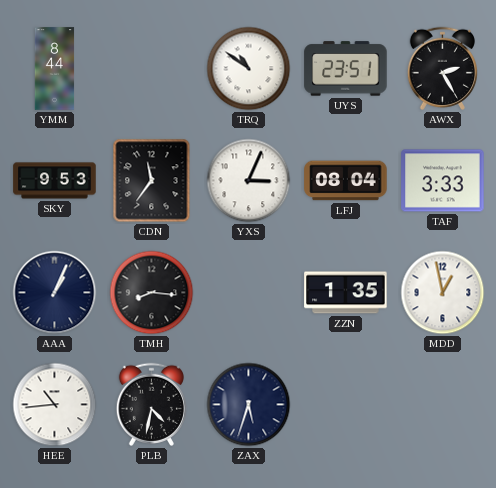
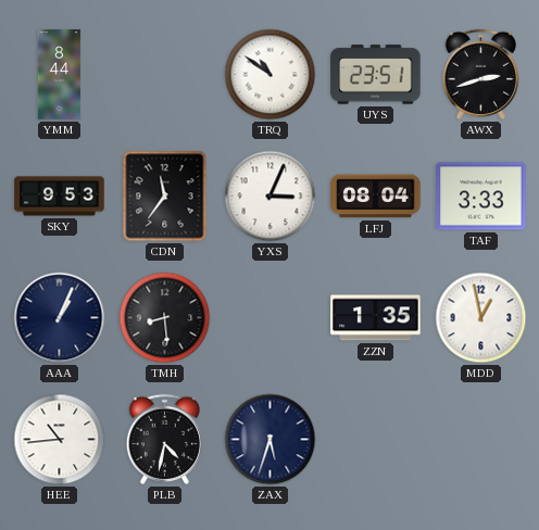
AWX: 2:25 -> 2:42 (480, 74)
TMH: 8:16 -> 8:29 (165, 318)
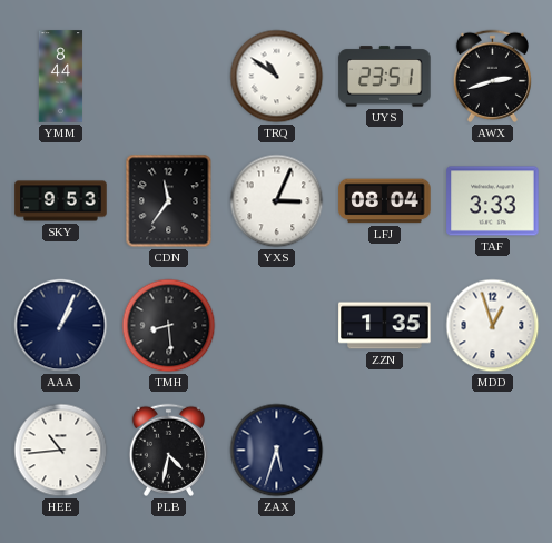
MDD: 12:58 -> 12:57 (493, 326)
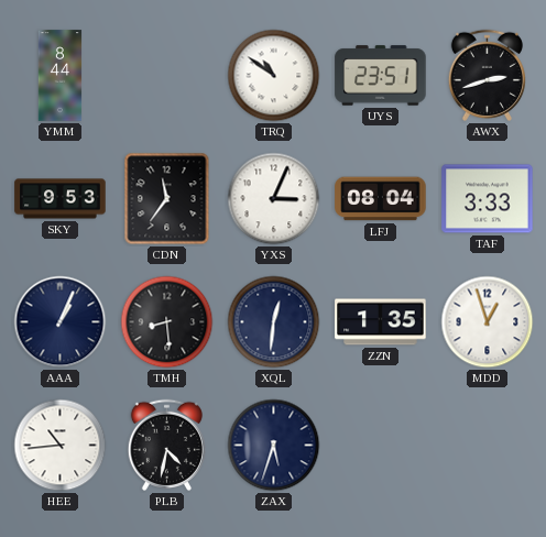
XQL: none -> 12:31 (274, 322)
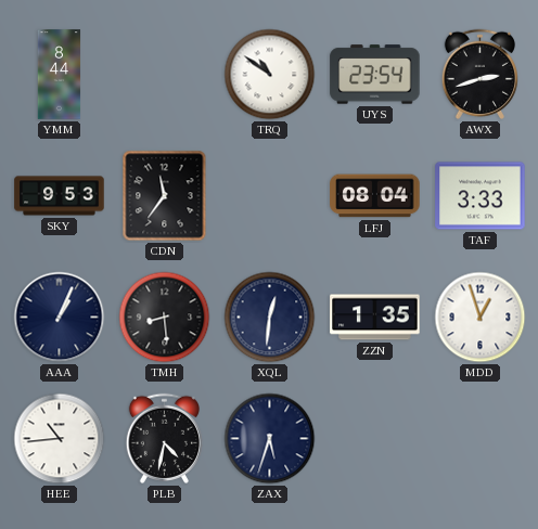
UYS: 23:51 -> 23:54 (375, 75)
YXS: 3:04 -> none (274, 199)
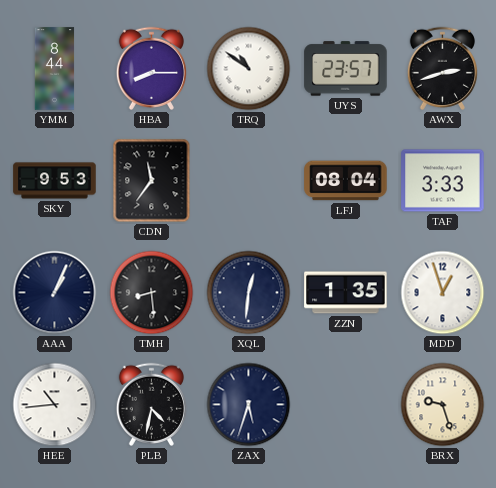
HBA: none -> 8:15 (151, 68)
UYS: 23:54 -> 23:57 (346, 69)
BRX: none -> 9:27 (443, 405)
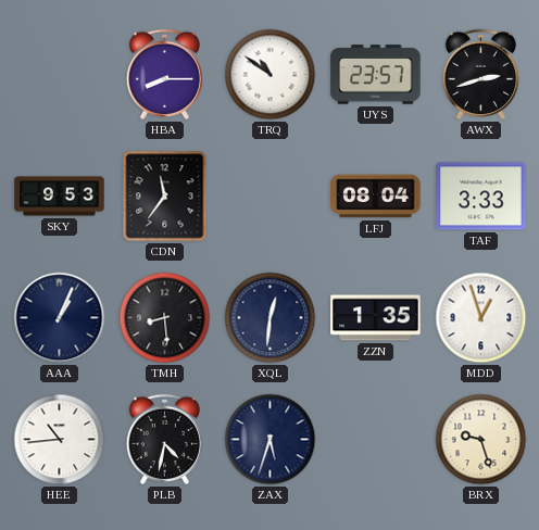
YMM: 8:44 -> none (55, 69)
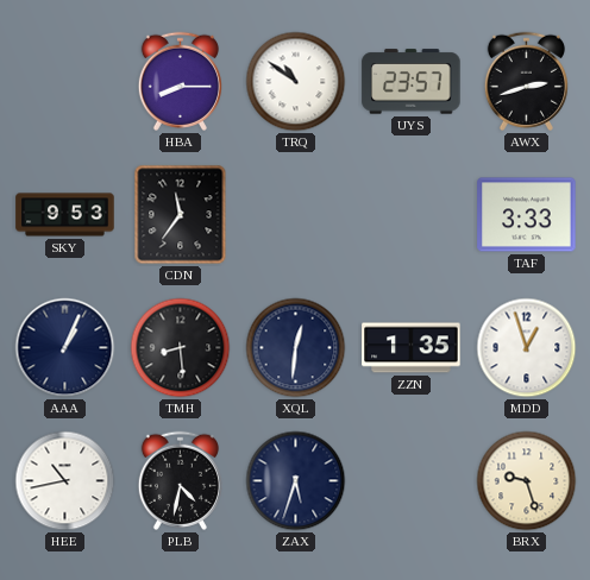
LFJ: 08:04 -> none (376, 197)
HEE: 10:44 -> 10:43 (65, 481)
